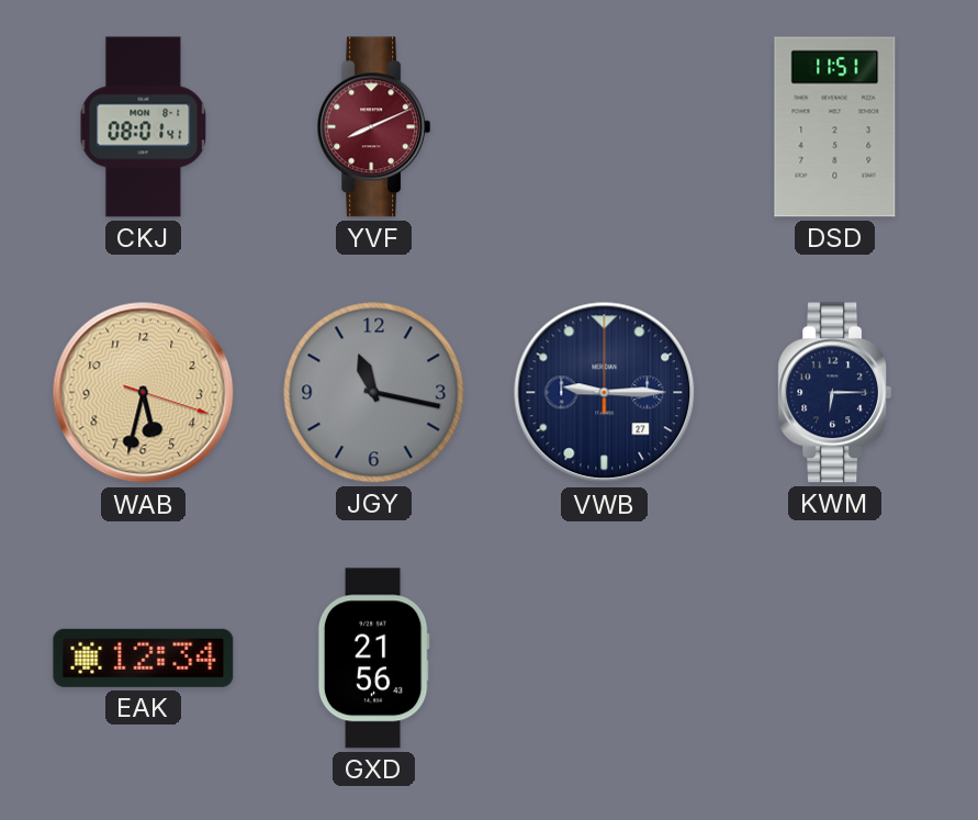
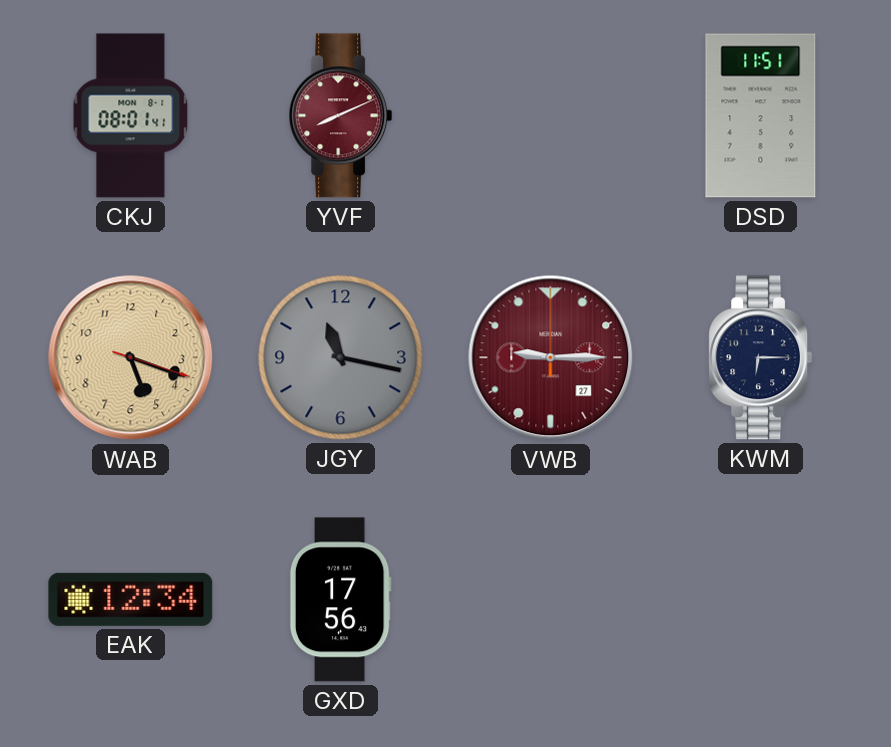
WAB: 5:32 -> 5:18 (131, 358)
VWB dial: navy -> burgundy (551, 358)
GXD: 21:56 -> 17:56 (340, 600)
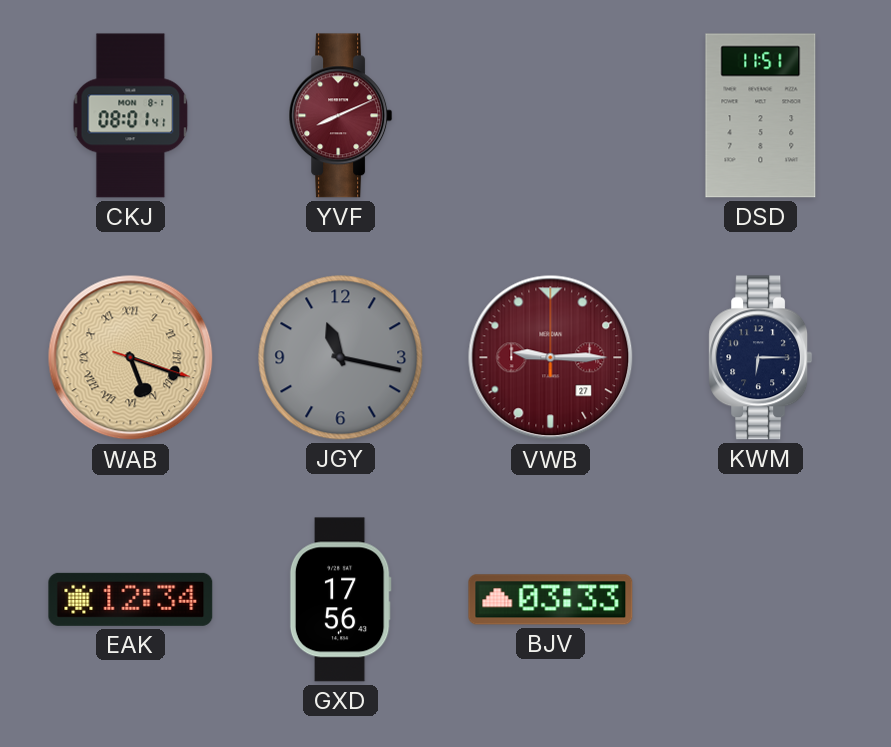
WAB numerals: Arabic -> Roman (131, 358)
BJV: none -> 03:33 (551, 600)
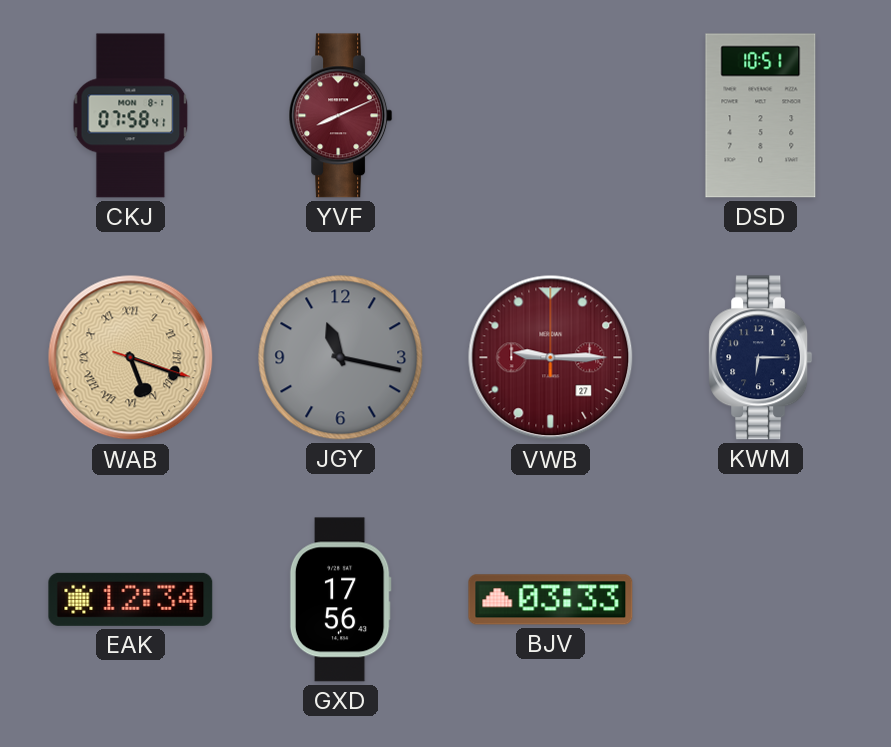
CKJ: 08:01 -> 07:58 (131, 116)
DSD: 11:51 -> 10:51 (761, 116)
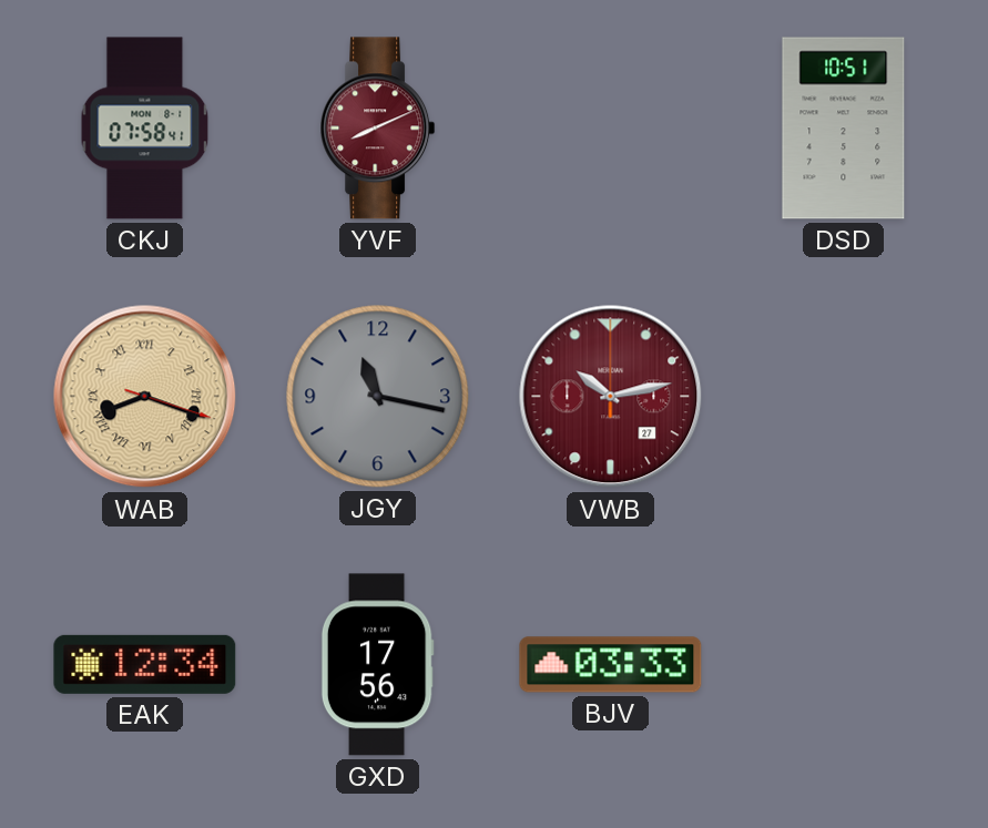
WAB: 5:18 -> 8:18 (145, 397)
VWB: 9:15 -> 10:13 (611, 397)
KWM: 6:15 -> none (761, 358)
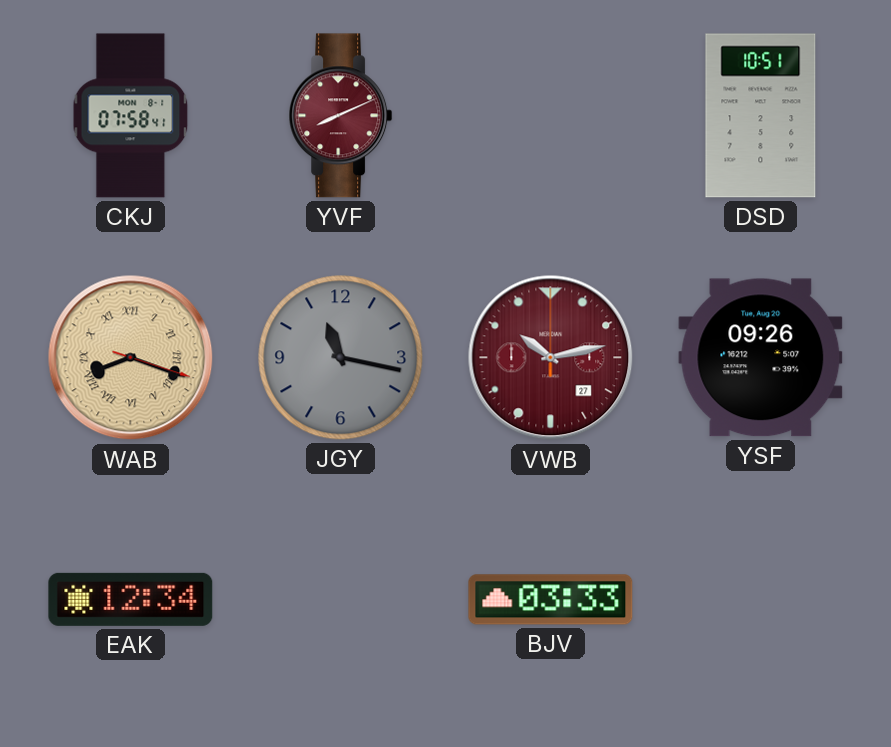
YSF: none -> 09:26 (761, 358)
GXD: 17:56 -> none (377, 665)
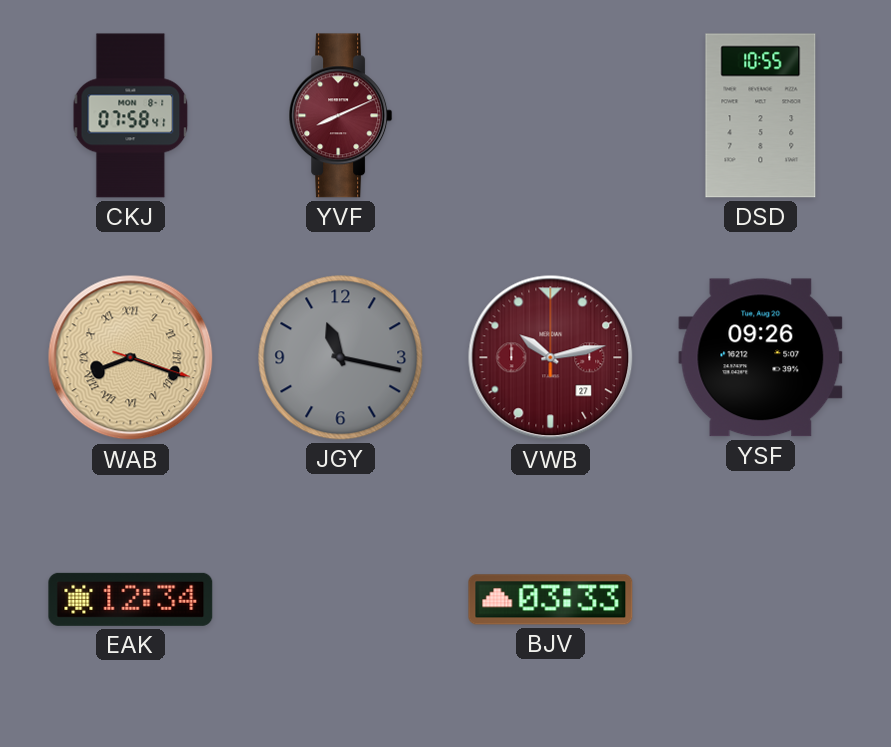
DSD: 10:51 -> 10:55 (761, 116)
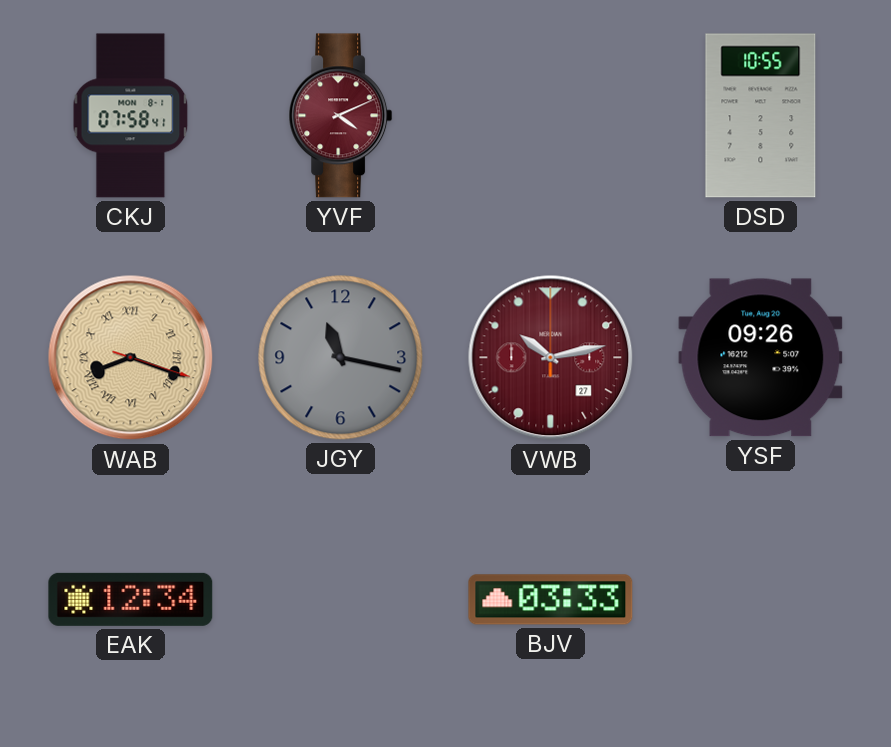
YVF: 8:11 -> 4:11 (341, 116)
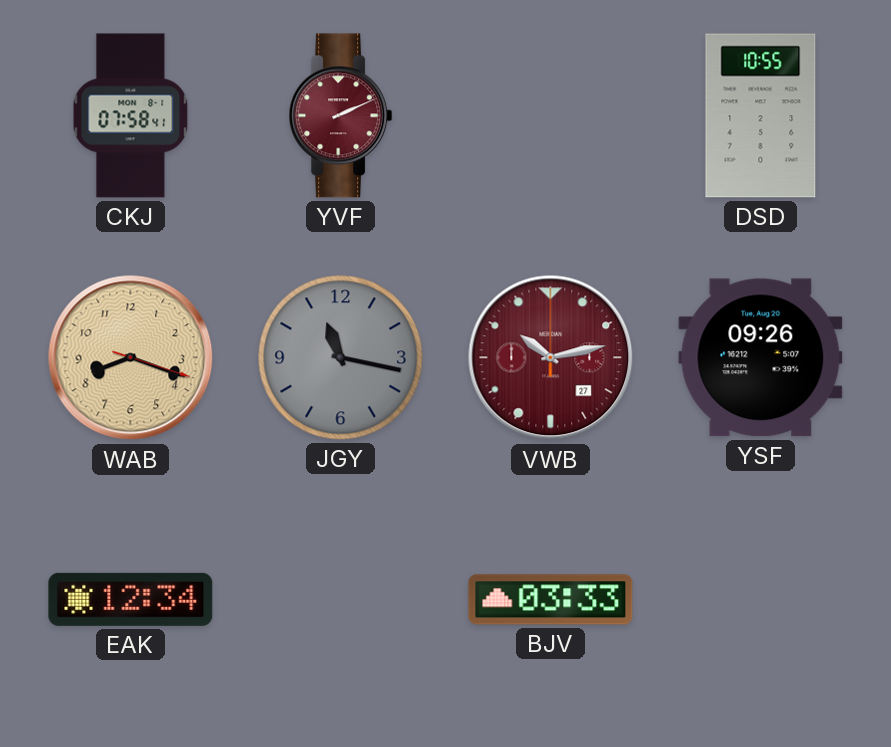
YVF: 4:11 -> 2:11 (341, 116)
WAB numerals: Roman -> Arabic (131, 358)
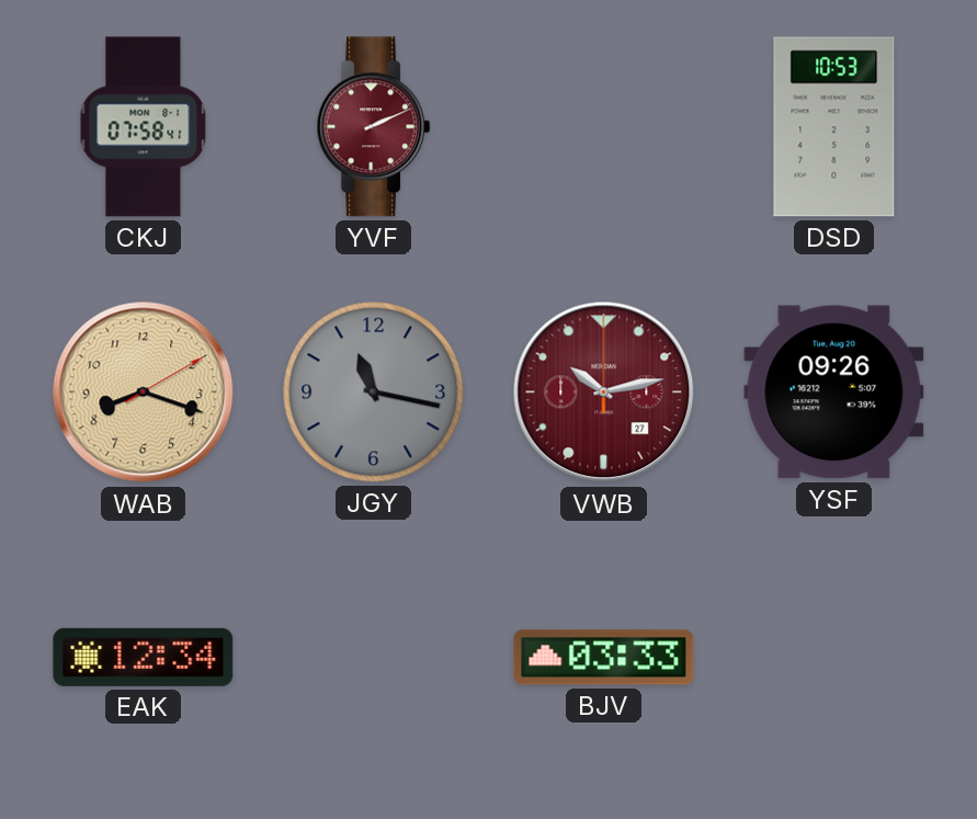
DSD: 10:55 -> 10:53 (834, 127)
WAB: 8:18:18 -> 8:18:10 (144, 393)
